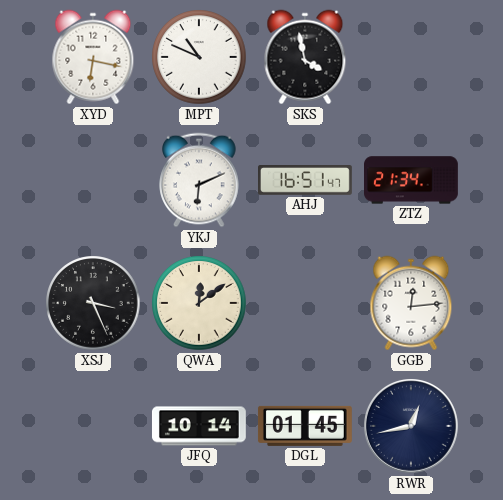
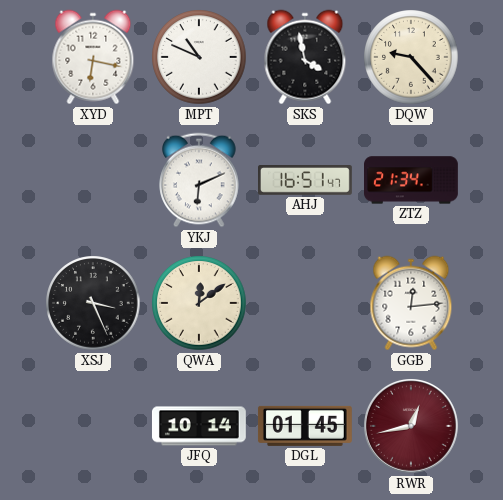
DQW: none -> 9:23 (411, 57)
RWR dial: navy -> burgundy (412, 427)
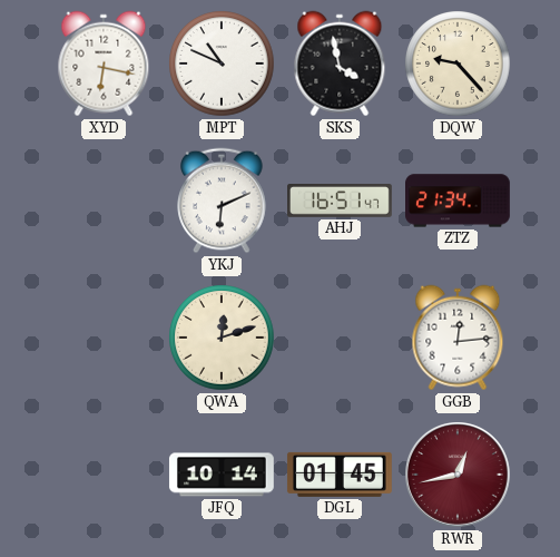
XSJ: 3:26 -> none (93, 303)
QWA: 12:09 -> 12:12 (222, 338)
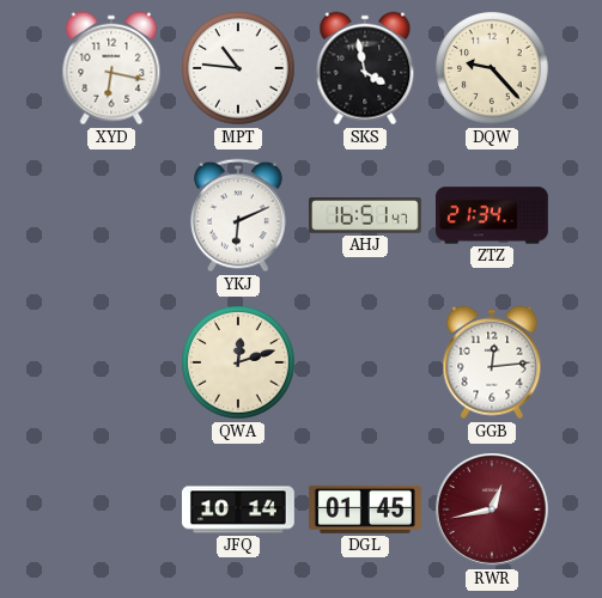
MPT: 10:49 -> 10:46 (238, 68)
